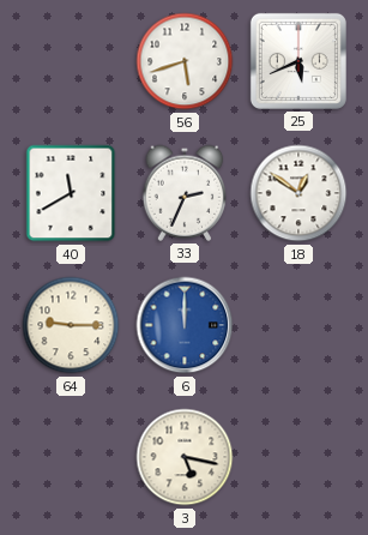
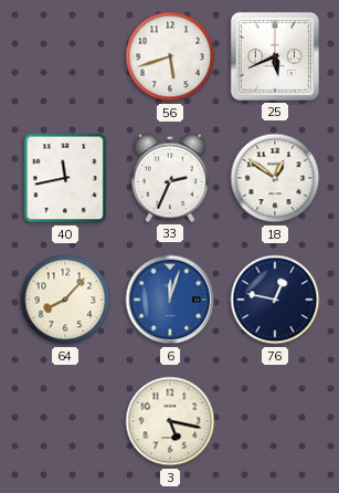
40: 11:40 -> 11:43 (65, 178)
64: 9:15 -> 8:07 (65, 300)
6: 12:00 -> 12:03 (170, 300)
76: none -> 12:47 (275, 300)
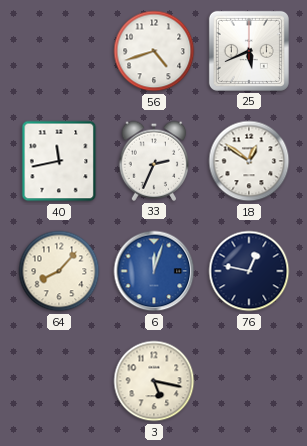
56: 5:42 -> 4:42 (154, 51)
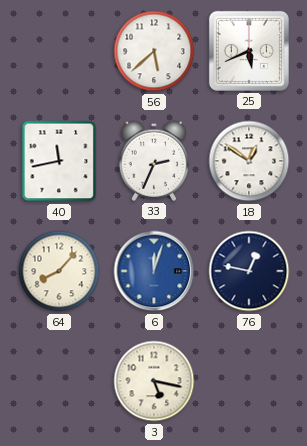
56: 4:42 -> 5:38 (154, 51)
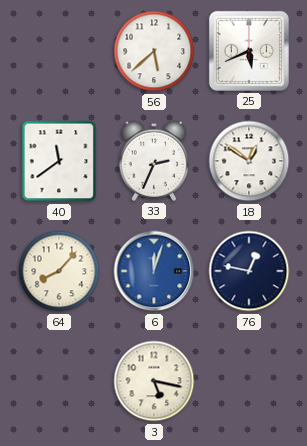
40: 11:43 -> 11:39 (59, 161)
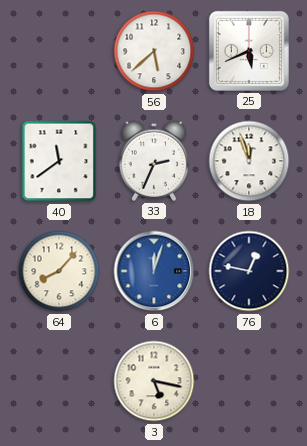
18: 12:51 -> 11:57 (249, 161)
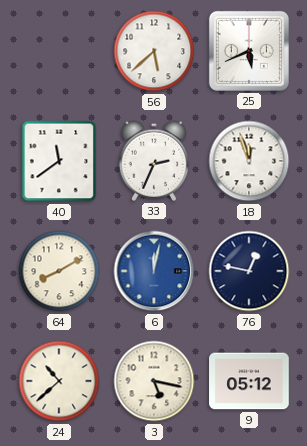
64: 8:07 -> 8:10 (59, 271)
6: 12:03 -> 12:02 (154, 271)
24: none -> 10:38 (59, 381)
9: none -> 05:12 (249, 381)
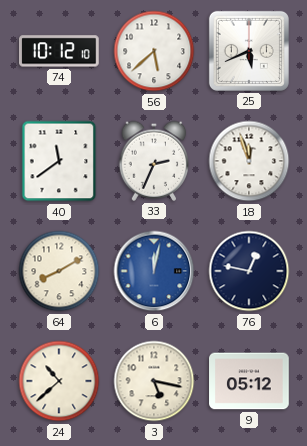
74: none -> 10:12 (59, 51)
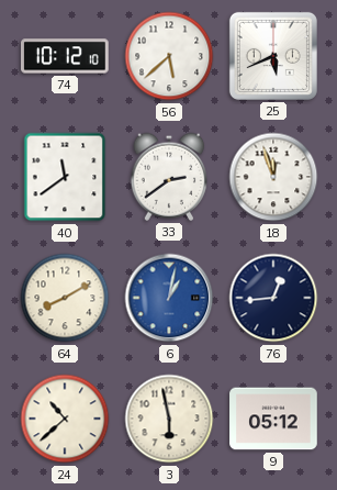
33: 2:34 -> 2:39 (169, 177)
6: 12:02 -> 1:02 (169, 298)
76: 12:47 -> 12:44 (273, 298)
3: 5:17 -> 5:58 (169, 419)
